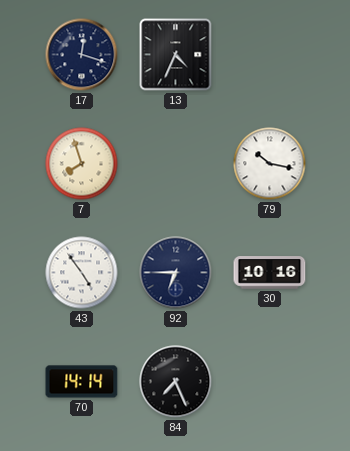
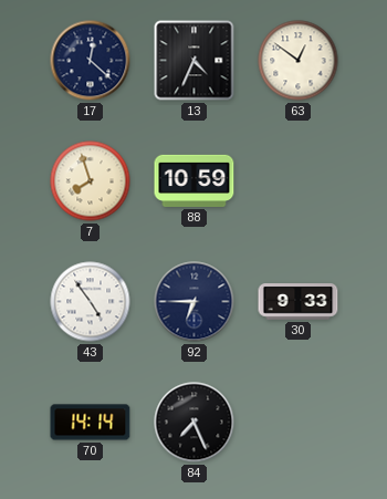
17: 12:18 -> 12:22 (91, 61)
63: none -> 12:51 (299, 61)
88: none -> 10:59 (195, 180)
79: 10:17 -> none (270, 164)
30: 10:16 -> 9:33 (299, 302)
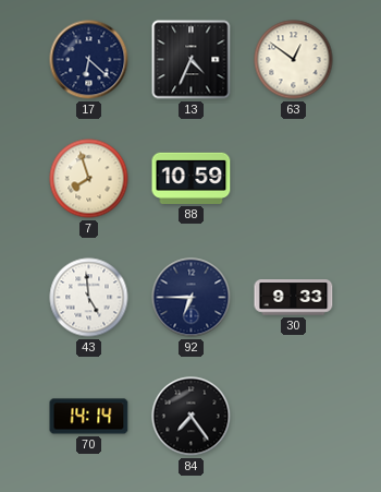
17: 12:22 -> 6:22 (89, 60)
43: 4:54 -> 4:59 (89, 298)
84: 7:26 -> 7:24 (192, 417)
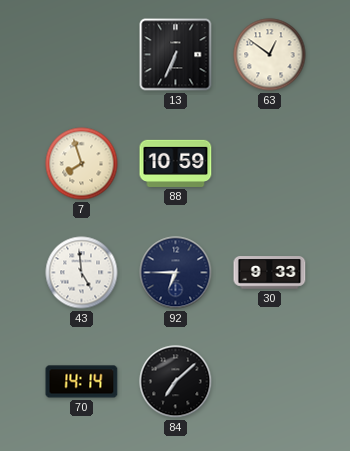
17: 6:22 -> none (89, 60)
13: 4:34 -> 6:34 (176, 55)
84: 7:24 -> 7:08 (176, 382)
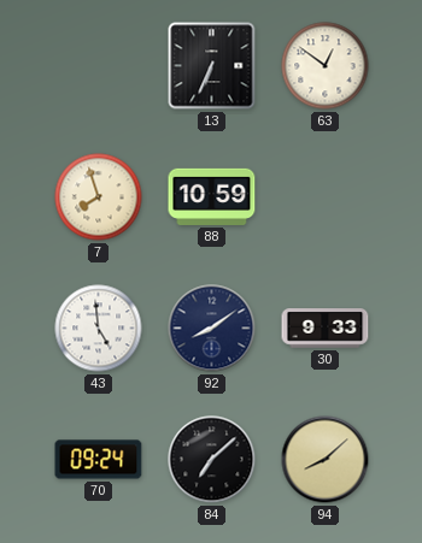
92: 6:45 -> 8:09 (212, 329)
70: 14:14 -> 09:24 (99, 460)
94: none -> 8:08 (326, 460)
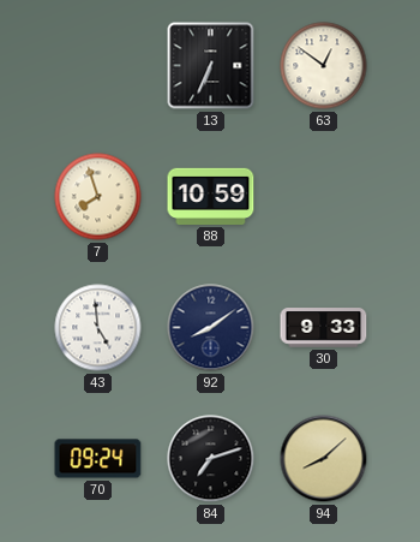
84: 7:08 -> 7:12 (211, 459)
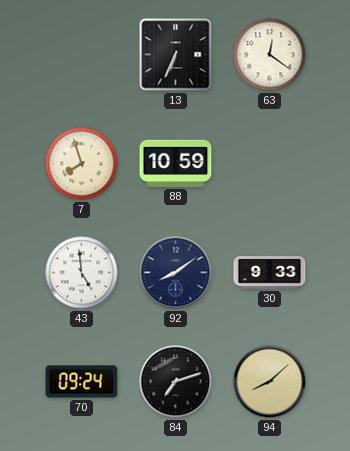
63: 12:51 -> 12:21 (270, 55)
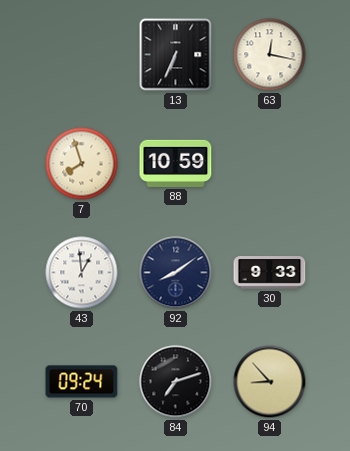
63: 12:21 -> 12:17 (270, 55)
43: 4:59 -> 12:59 (82, 273)
94: 8:08 -> 8:53 (270, 382)
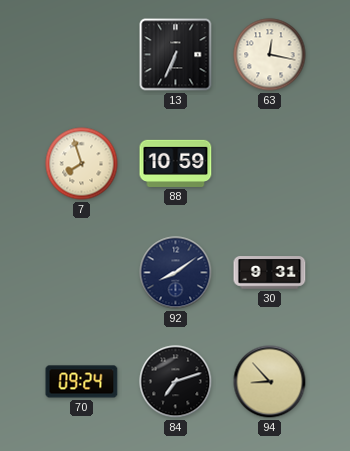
43: 12:59 -> none (82, 273)
30: 9:33 -> 9:31 (270, 273)
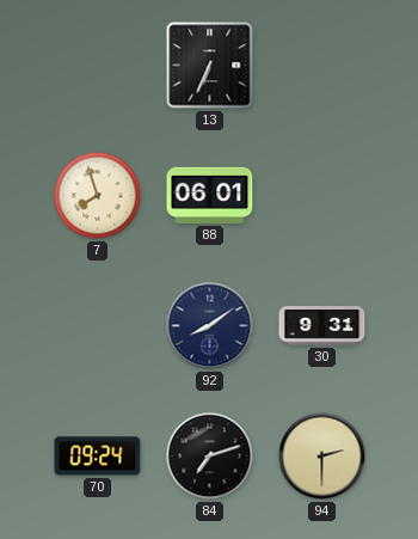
63: 12:17 -> none (270, 55)
88: 10:59 -> 06:01 (210, 195)
94: 8:53 -> 2:30 (322, 457)
